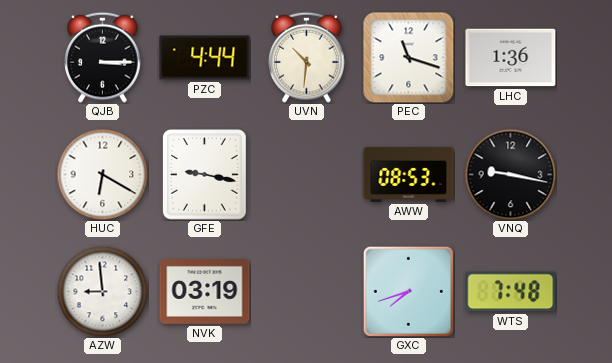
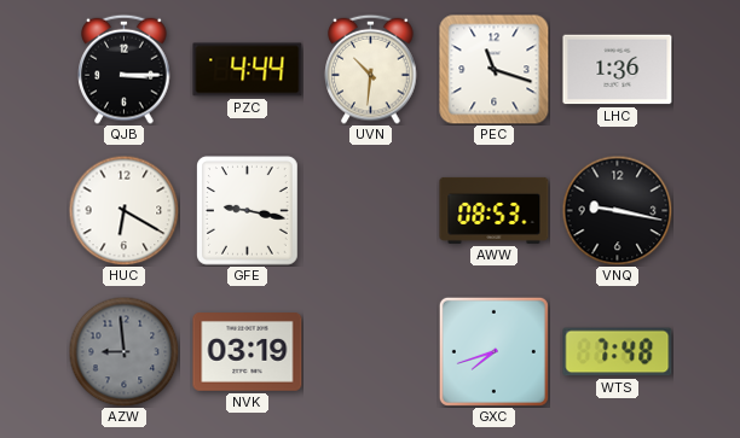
AZW dial: white -> grey (123, 351)
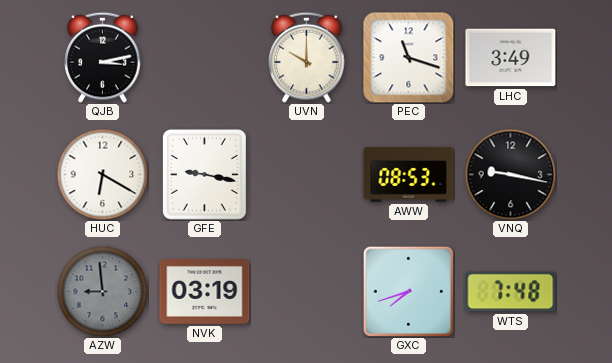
QJB: 3:15 -> 3:13 (103, 57)
PZC: 4:44 -> none (248, 70)
UVN: 10:31 -> 10:00 (307, 57)
LHC: 1:36 -> 3:49 (511, 58)
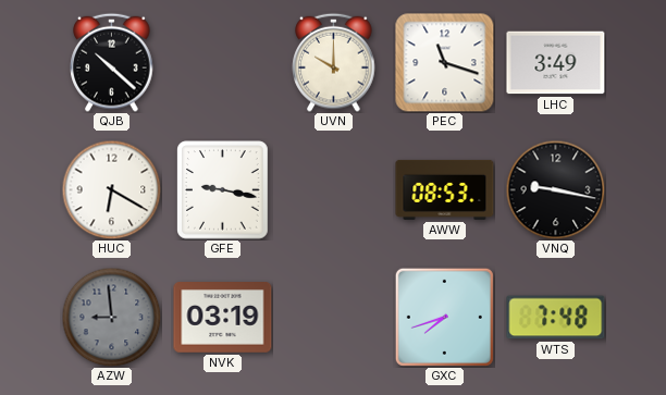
QJB: 3:13 -> 10:22 (112, 62)
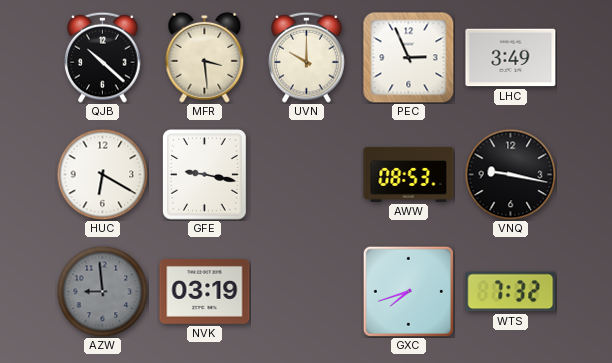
MFR: none -> 3:29 (205, 57)
PEC: 11:18 -> 2:56 (409, 58)
WTS: 7:48 -> 7:32 (511, 292)
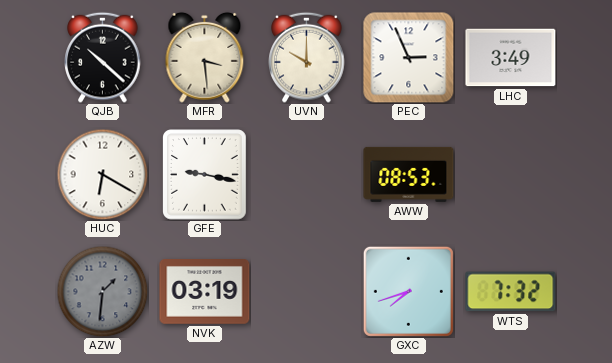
VNQ: 9:17 -> none (510, 174)
AZW: 8:59 -> 1:31 (102, 291)
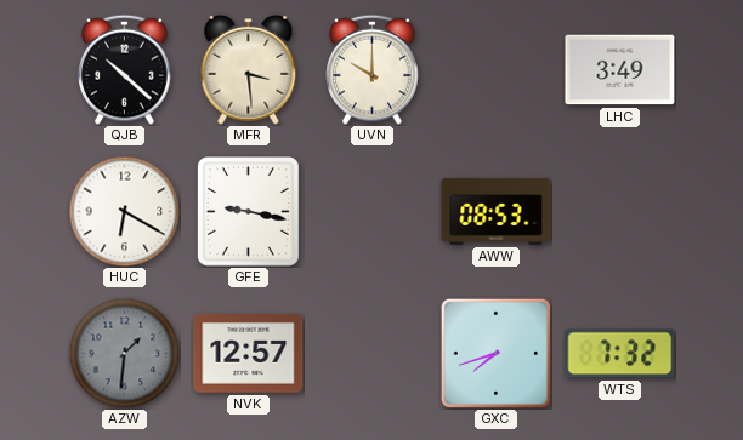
PEC: 2:56 -> none (409, 58)
NVK: 03:19 -> 12:57 (249, 354)
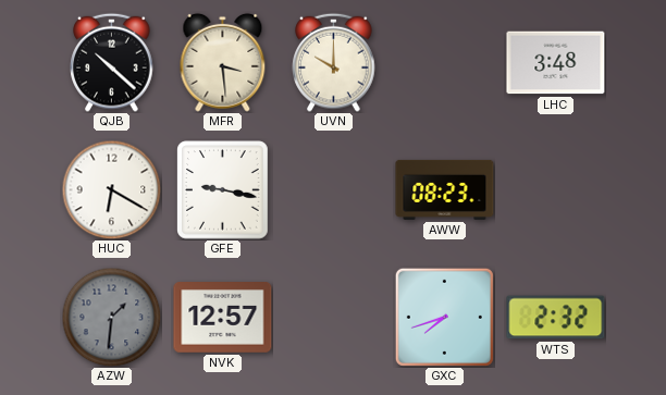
LHC: 3:49 -> 3:48 (556, 63)
AWW: 08:53 -> 08:23 (445, 189)
WTS: 7:32 -> 2:32 (556, 318)
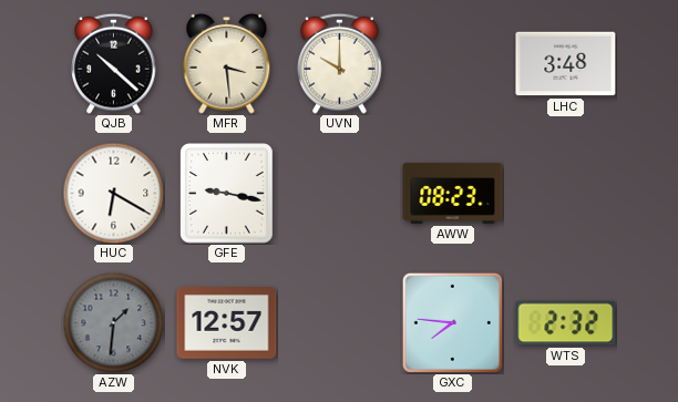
GXC: 7:42 -> 7:46 (452, 322)
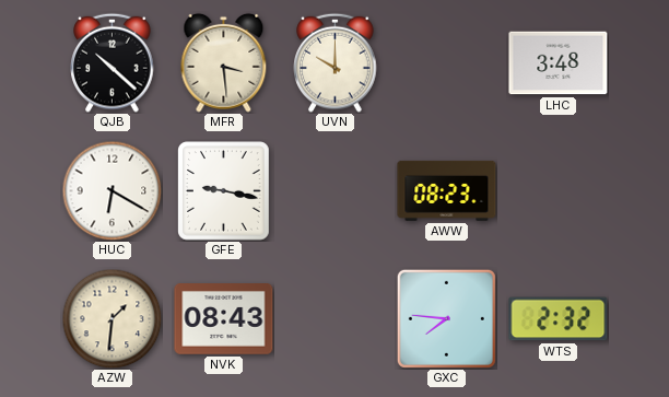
AZW dial: grey -> cream (111, 318)
NVK: 12:57 -> 08:43 (224, 319)
